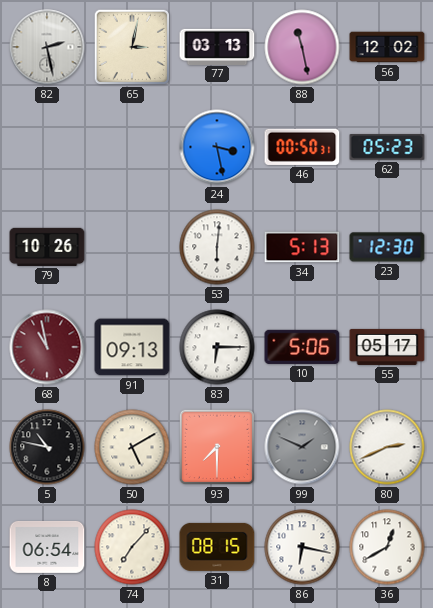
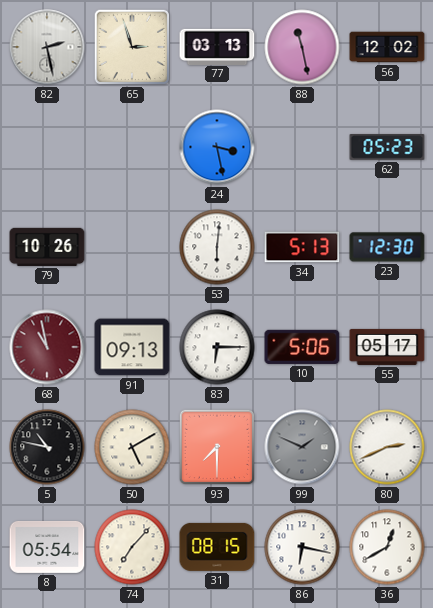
65: 3:02 -> 2:57 (132, 47)
46: 00:50 -> none (302, 147)
8: 06:54 -> 05:54 (47, 547)
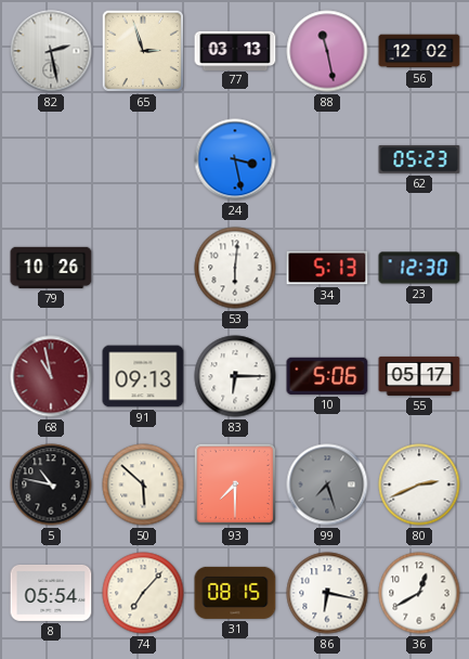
50: 5:10 -> 5:52 (143, 484)
99: 1:49 -> 7:27 (327, 484)
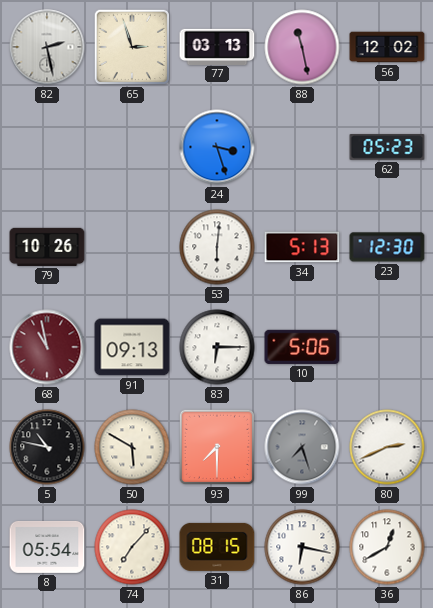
24: 3:28 -> 3:27 (217, 147)
55: 05:17 -> none (419, 376)
50: 5:52 -> 5:50 (132, 447)
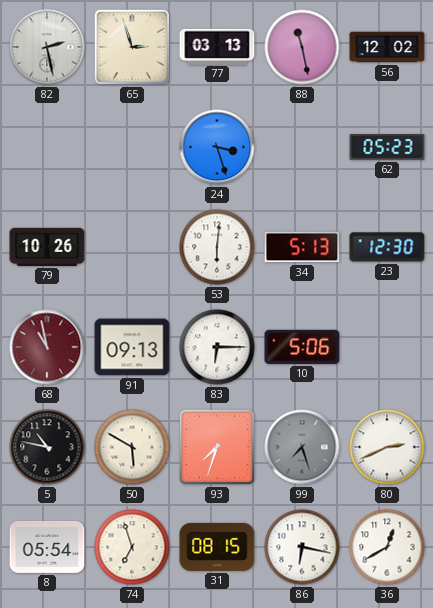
93: 7:30 -> 7:33 (217, 447)
74: 7:07 -> 6:57 (132, 547)
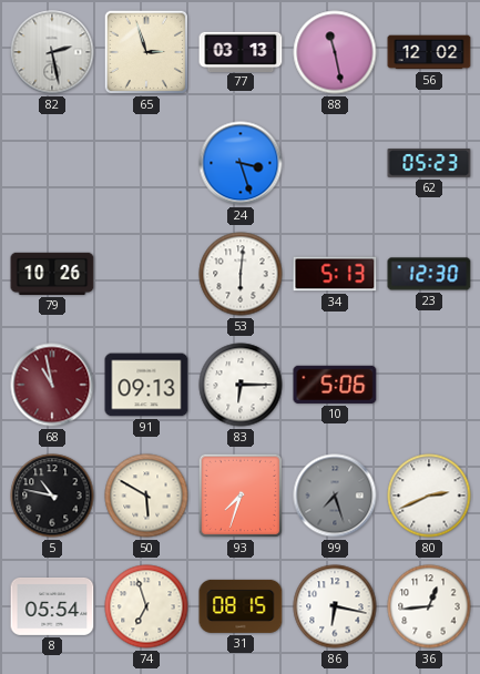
36: 12:40 -> 12:44 (429, 606)
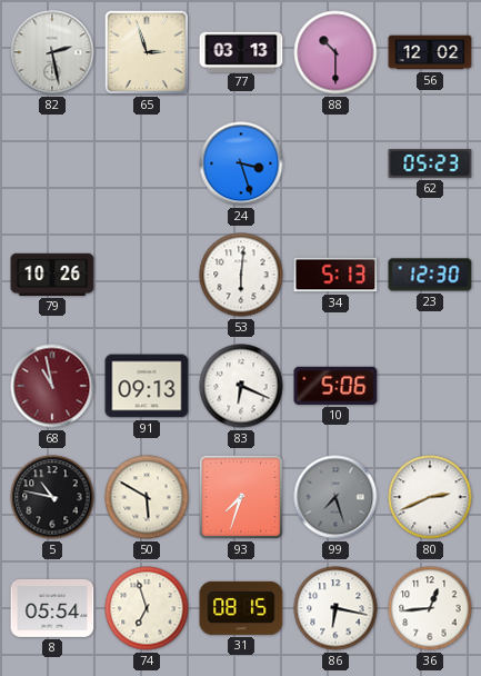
88: 11:28 -> 10:30 (335, 52)
83: 6:15 -> 6:19 (241, 386)
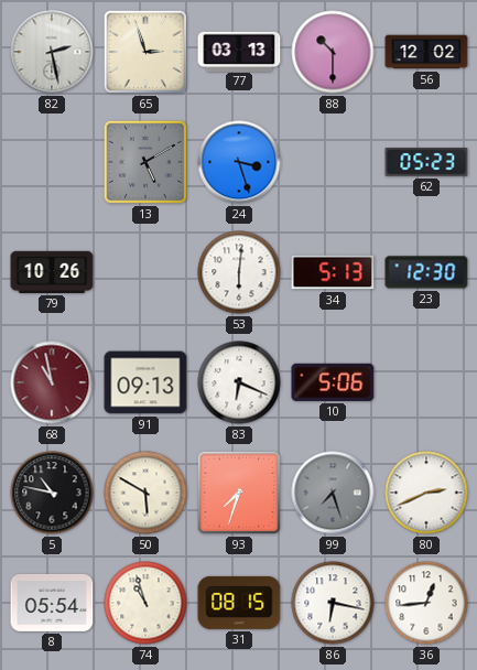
13: none -> 5:10 (145, 162)
74: 6:57 -> 10:57 (145, 603)
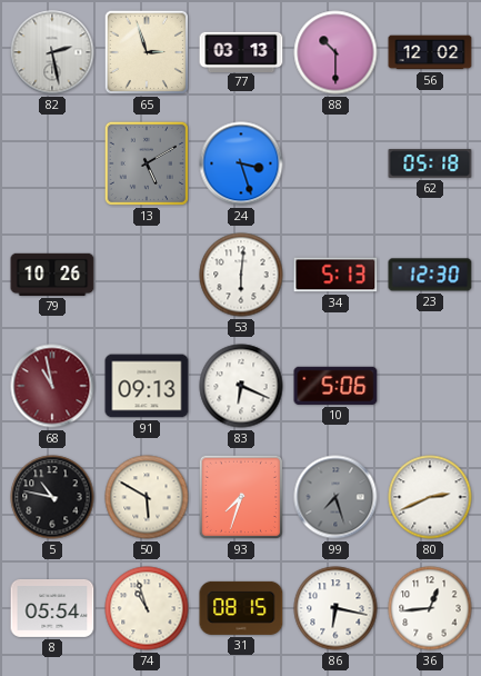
62: 05:23 -> 05:18 (430, 163)
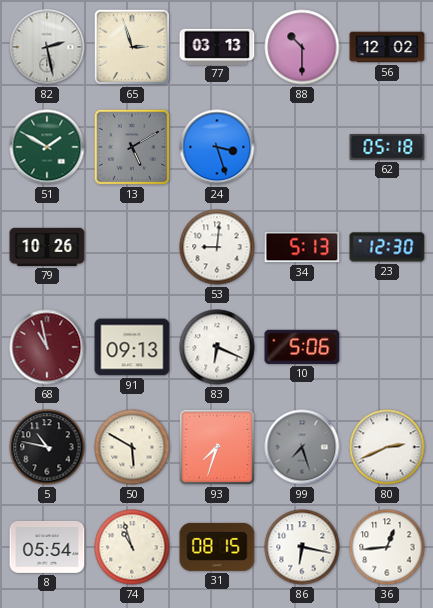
51: none -> 1:50 (47, 147)
53: 6:01 -> 9:01 (217, 247)
